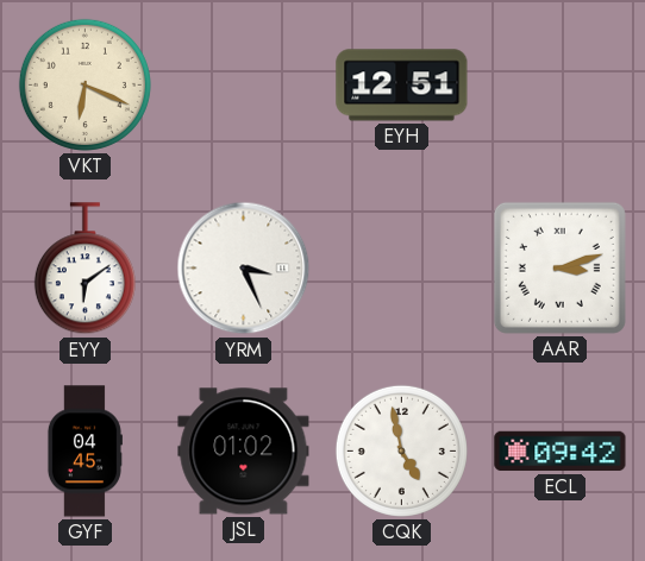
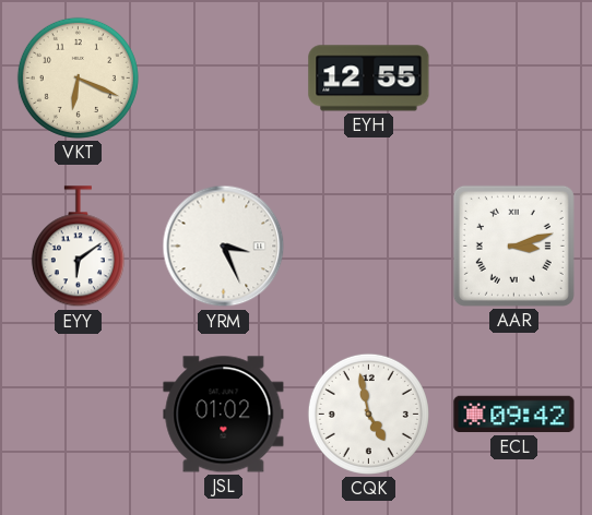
EYH: 12:51 -> 12:55 (369, 79)
GYF: 04:45 -> none (84, 452)
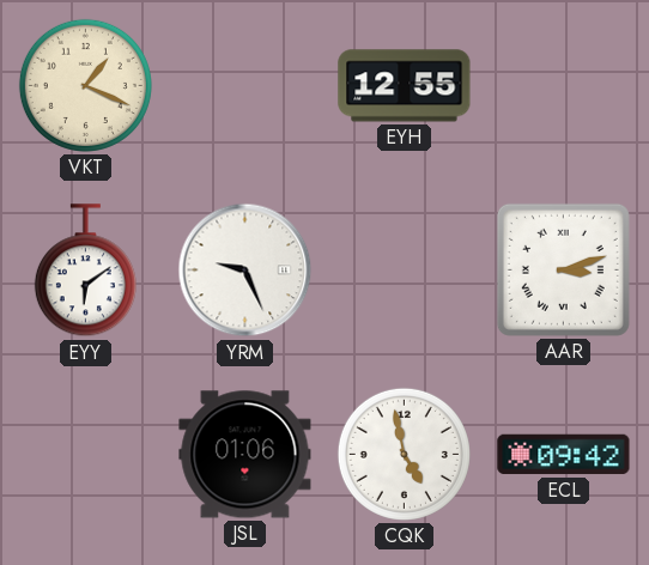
VKT: 6:19 -> 1:19 (85, 85)
YRM: 3:26 -> 9:26 (245, 271)
JSL: 01:02 -> 01:06 (245, 455)
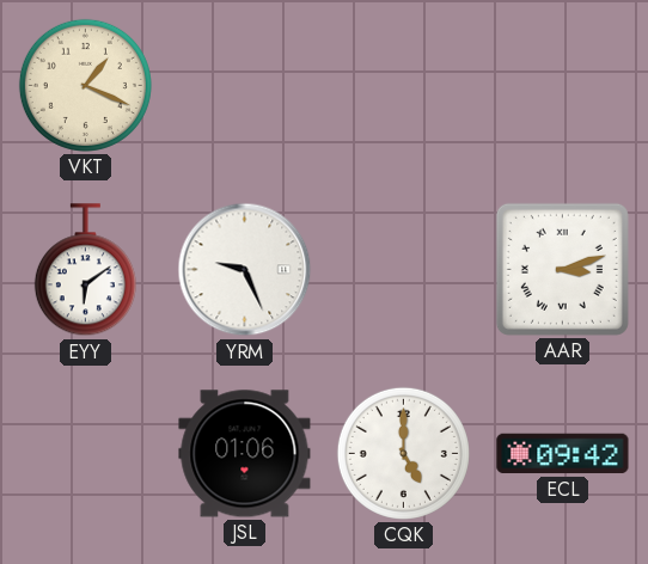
EYH: 12:55 -> none (405, 86)
CQK: 4:58 -> 5:00 (403, 453)
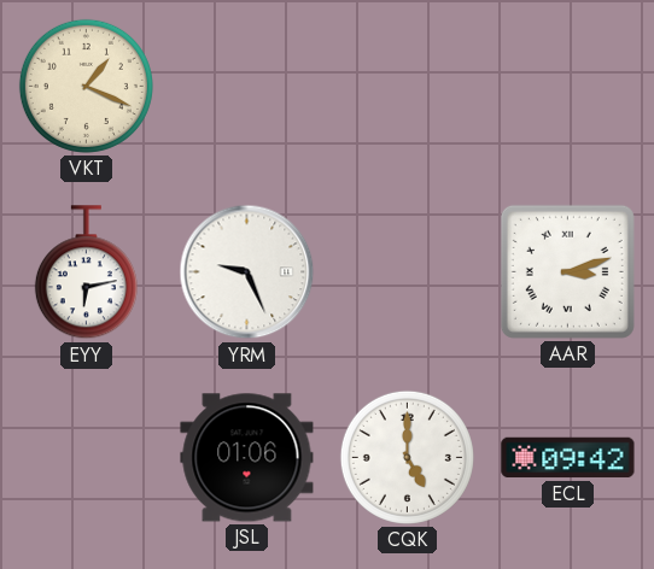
EYY: 6:09 -> 6:13 (86, 272)
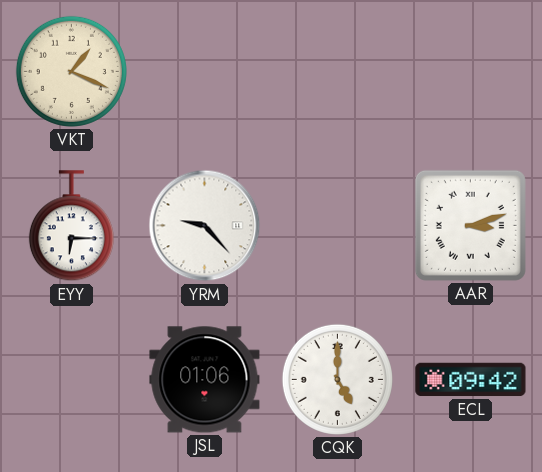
EYY: 6:13 -> 6:15 (71, 226)
YRM: 9:26 -> 9:23 (205, 226)
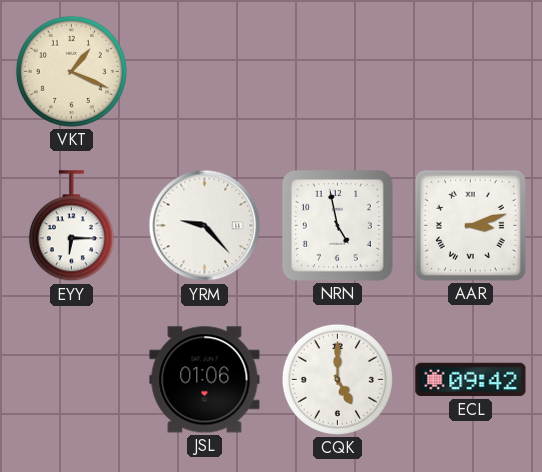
NRN: none -> 4:58 (337, 225)
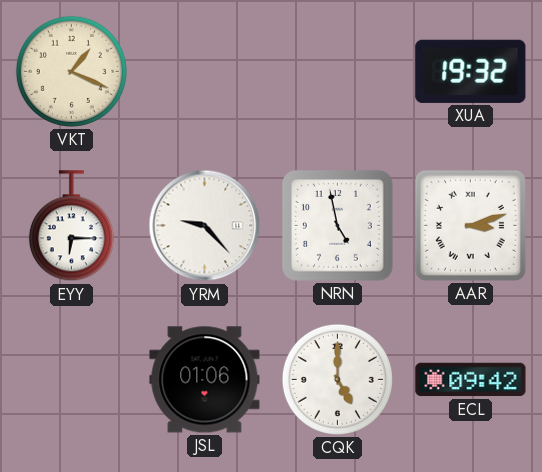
XUA: none -> 19:32 (471, 71)
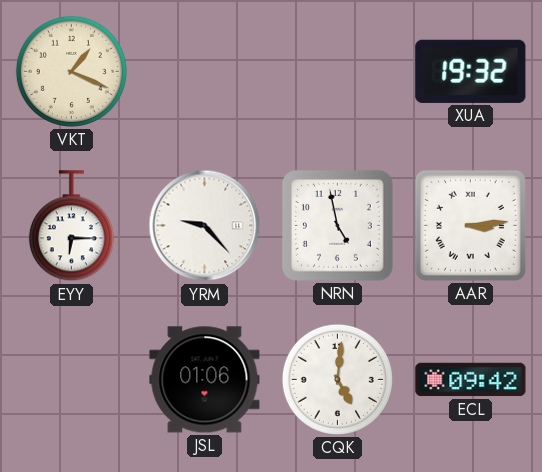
AAR: 3:12 -> 3:14 (470, 225)
CQK: 5:00 -> 5:01 (337, 379)
